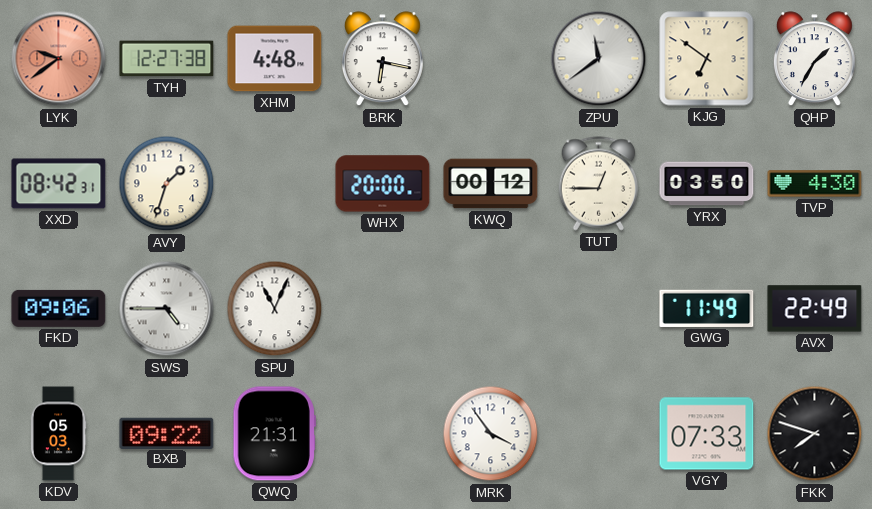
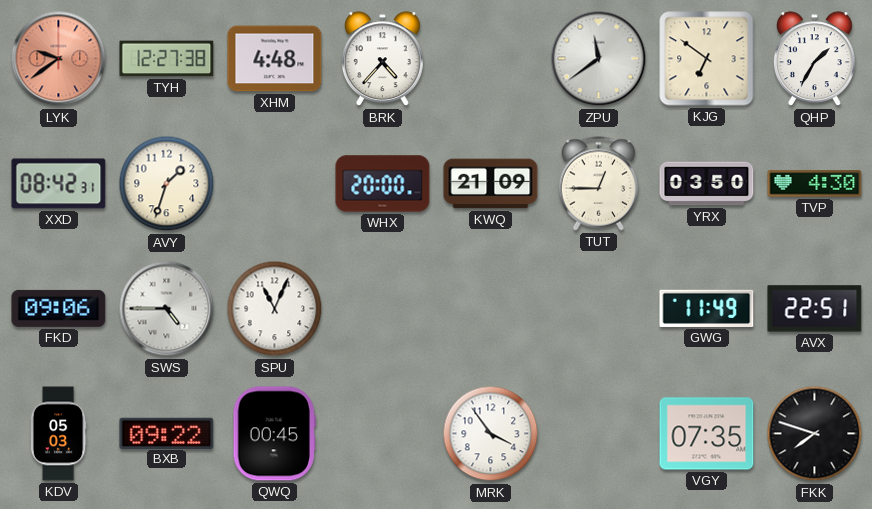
BRK: 6:17 -> 4:37 (382, 59)
KWQ: 00:12 -> 21:09 (491, 184)
AVX: 22:49 -> 22:51 (815, 309)
QWQ: 21:31 -> 00:45 (274, 434)
VGY: 07:33 -> 07:35 (707, 434)
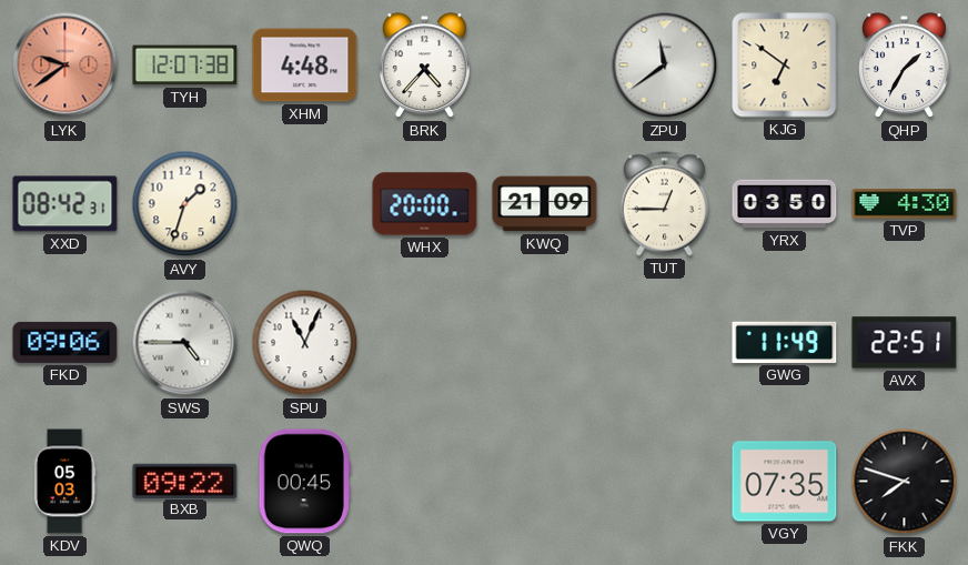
TYH: 12:27 -> 12:07 (185, 65)
MRK: 3:54 -> none (491, 434)
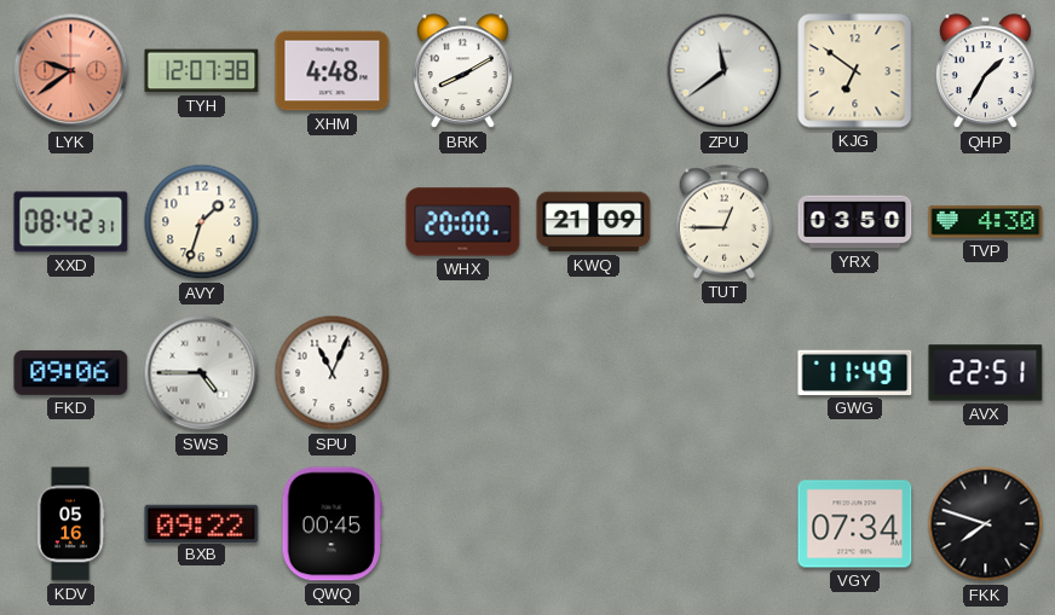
BRK: 4:37 -> 8:10 (462, 71)
KDV: 05:03 -> 05:16 (70, 524)
VGY: 07:35 -> 07:34 (855, 524)
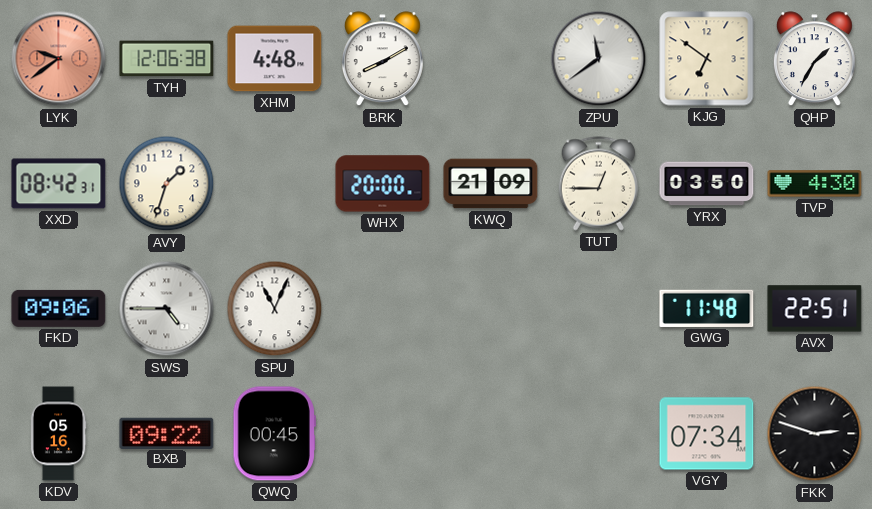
TYH: 12:07 -> 12:06 (167, 59)
GWG: 11:49 -> 11:48 (707, 308)
FKK: 7:48 -> 2:48 (815, 434)
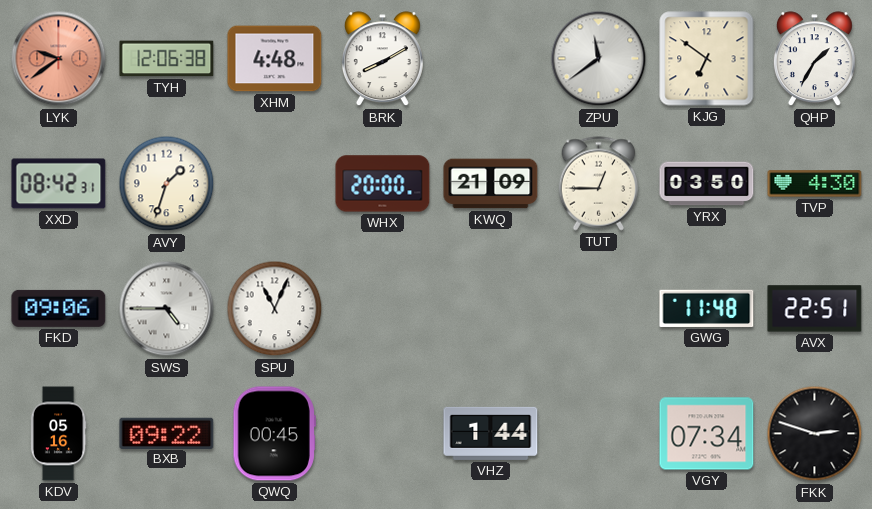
VHZ: none -> 1:44 (491, 433)
